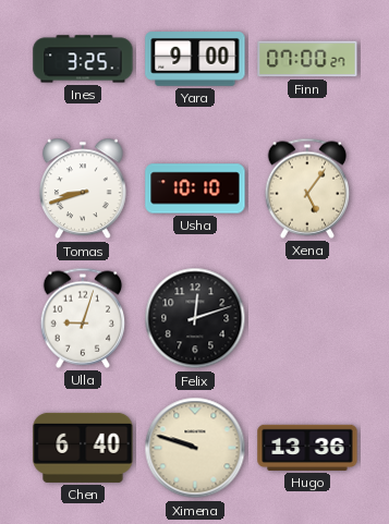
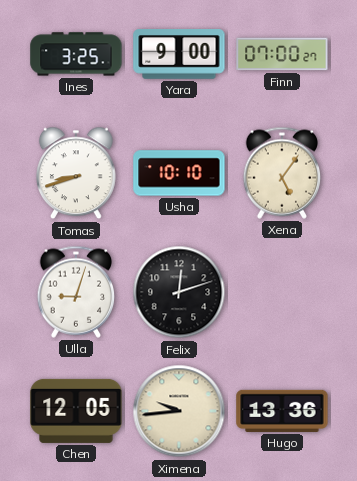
Chen: 6:40 -> 12:05 (76, 411)
Ximena: 9:48 -> 9:44 (179, 411)
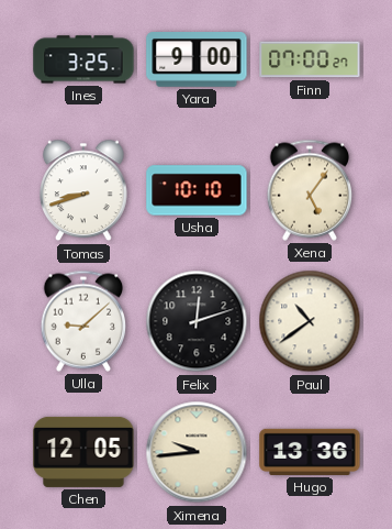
Ulla: 9:03 -> 9:08 (83, 321)
Paul: none -> 10:39 (310, 321)
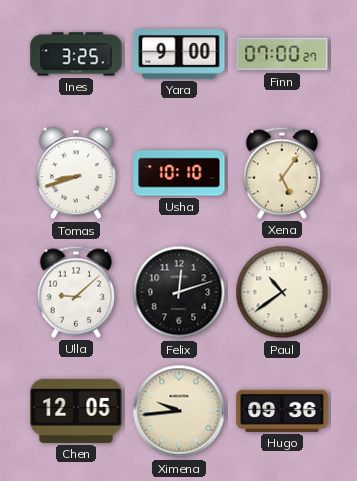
Hugo: 13:36 -> 09:36 (282, 411)
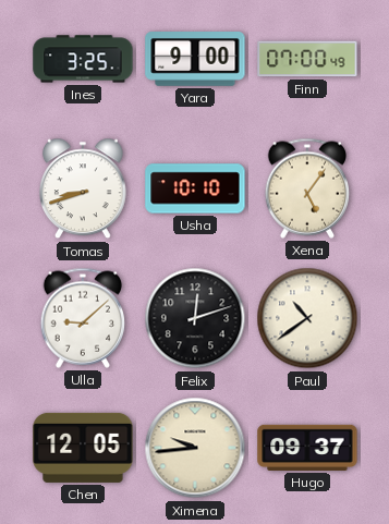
Finn: 07:00:27 -> 07:00:49 (307, 59)
Hugo: 09:36 -> 09:37 (307, 448)
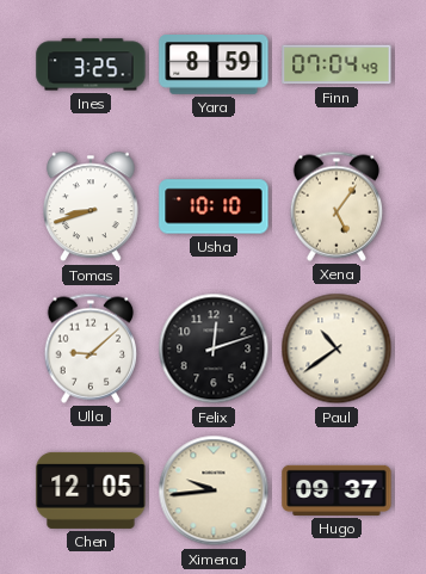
Yara: 9:00 -> 8:59 (214, 66)
Finn: 07:00 -> 07:04 (337, 64)
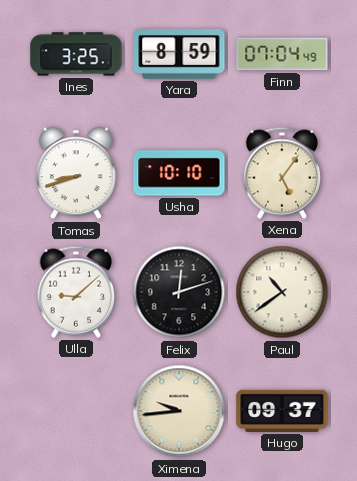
Chen: 12:05 -> none (91, 490)
